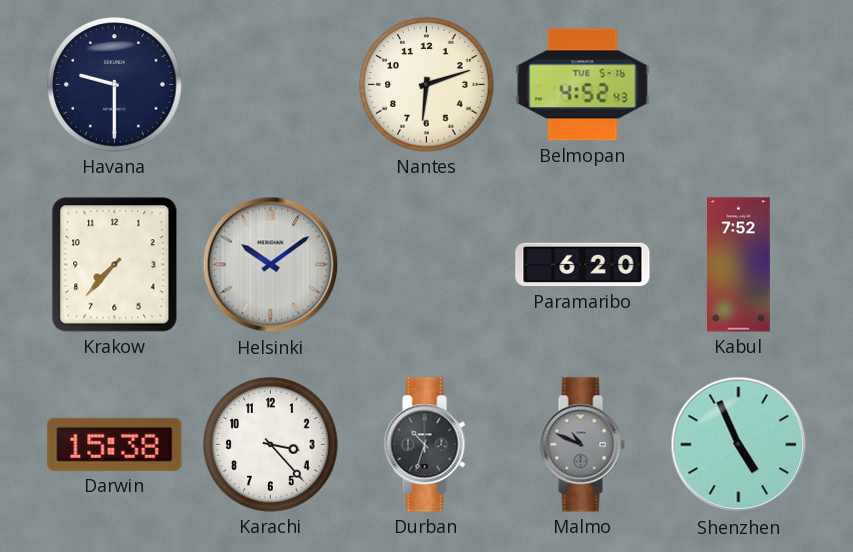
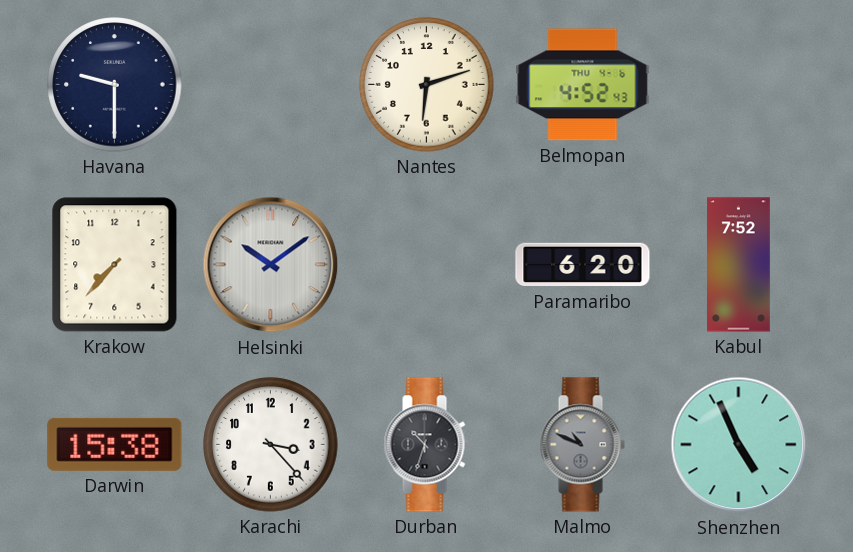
Belmopan date: TUE 5-16 -> THU 4-6 (583, 85)
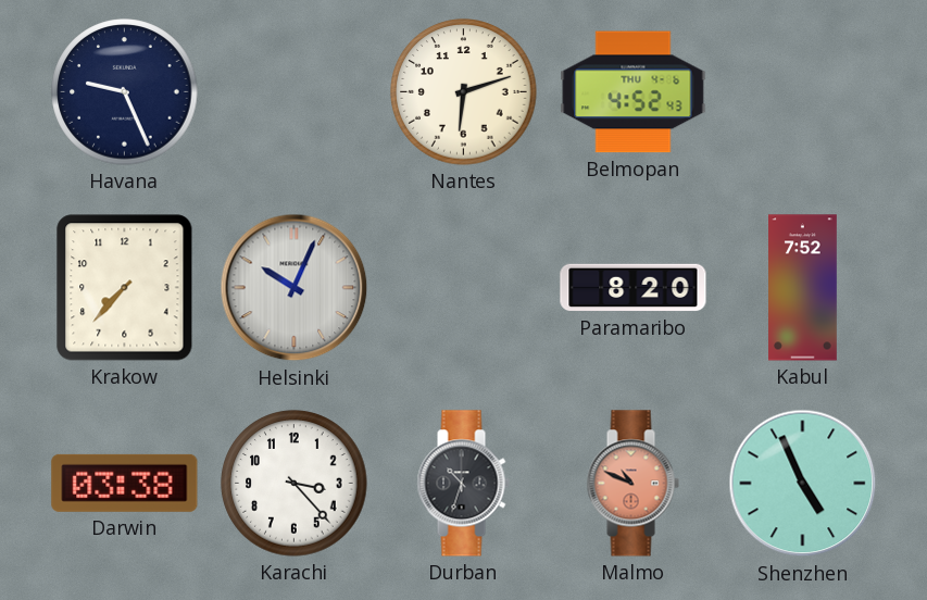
Havana: 9:30 -> 9:26 (125, 92)
Helsinki: 10:09 -> 10:04 (295, 288)
Paramaribo: 6:20 -> 8:20 (634, 288)
Darwin: 15:38 -> 03:38 (125, 483)
Malmo dial: grey -> salmon (632, 484)
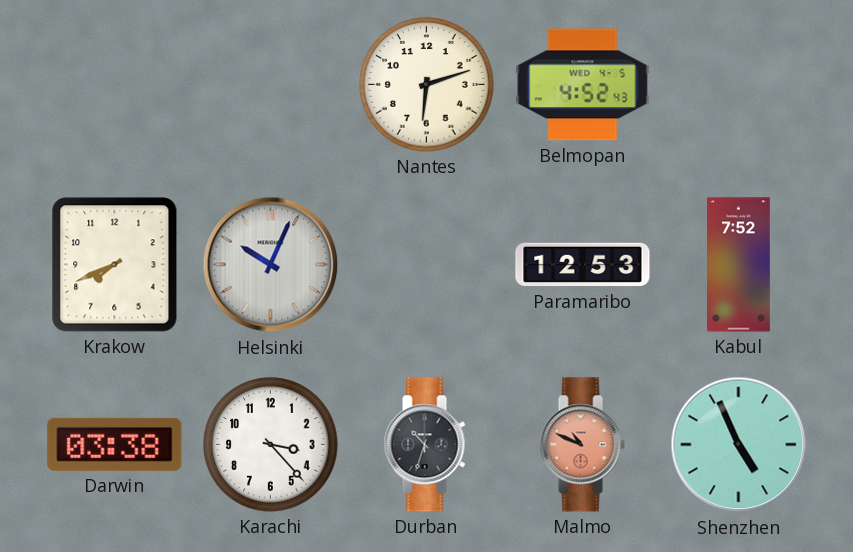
Havana: 9:26 -> none (125, 92)
Belmopan date: THU 4-6 -> WED 4-5 (583, 85)
Krakow: 7:37 -> 7:41 (115, 265)
Paramaribo: 8:20 -> 12:53 (583, 265)
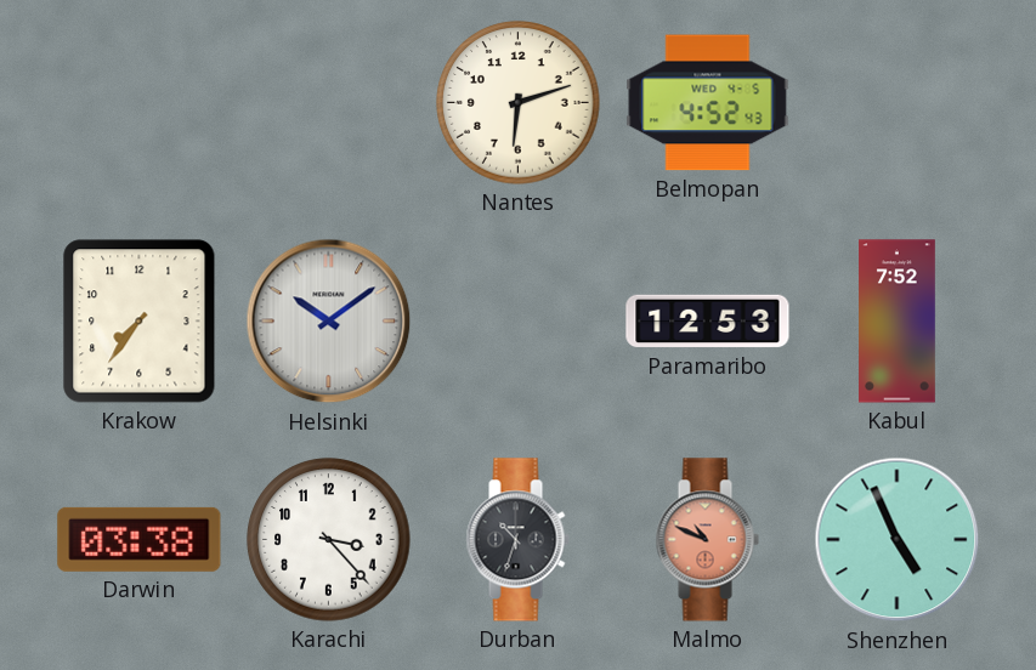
Krakow: 7:41 -> 7:36 (140, 322)
Helsinki: 10:04 -> 10:09 (329, 322)
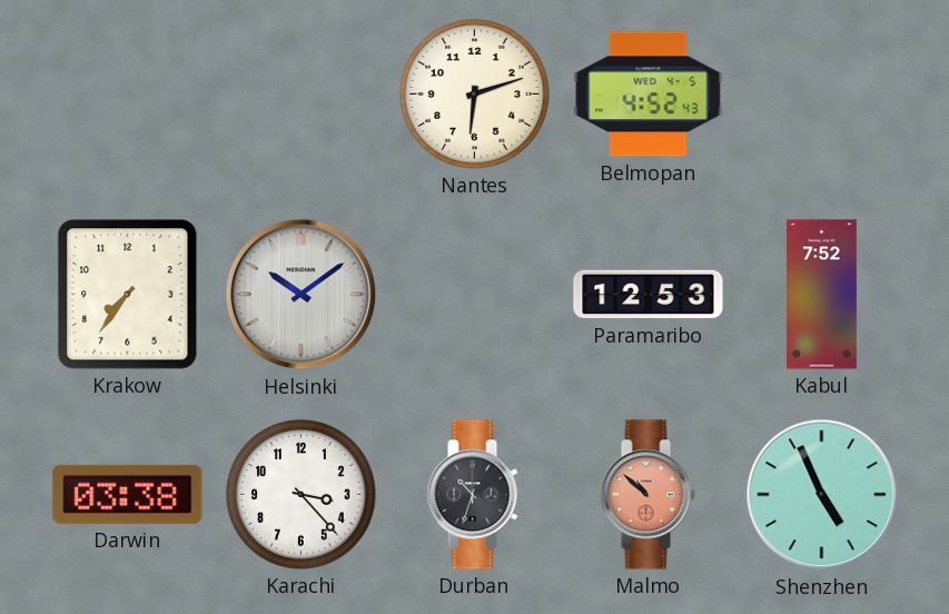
Malmo: 10:49 -> 10:52 (648, 495)
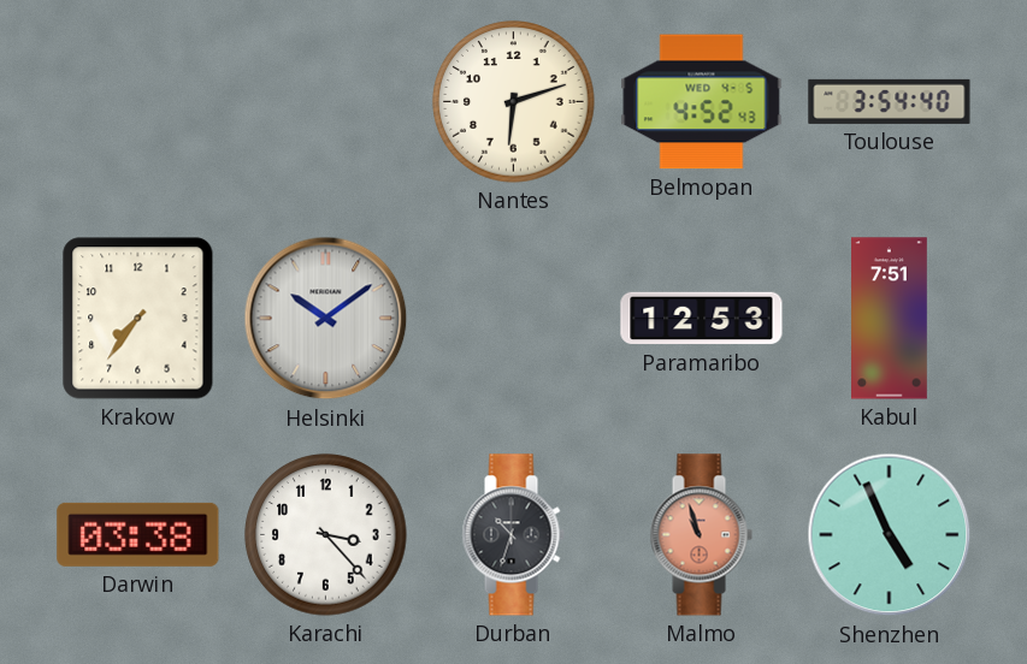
Toulouse: none -> 3:54 (890, 101)
Kabul: 7:52 -> 7:51 (890, 319)
Malmo: 10:52 -> 10:57 (701, 535)
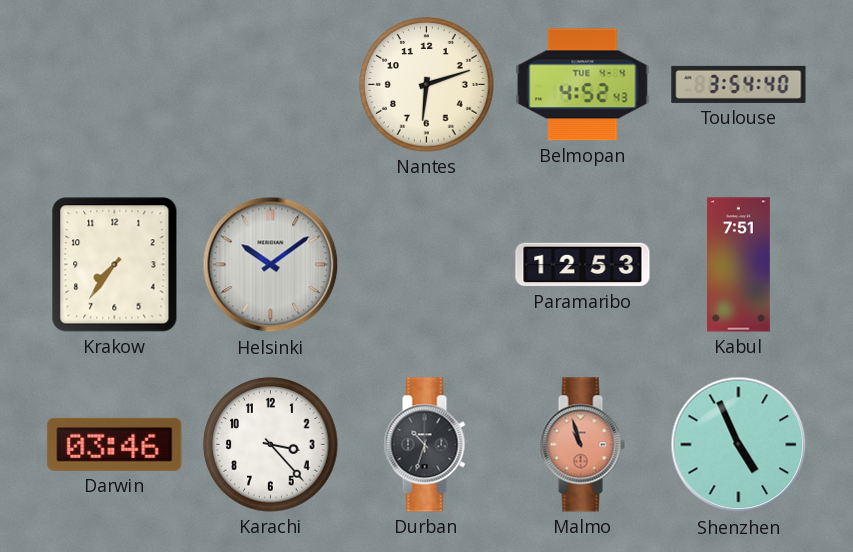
Belmopan date: WED 4-5 -> TUE 4-4 (583, 85)
Darwin: 03:38 -> 03:46 (115, 444)
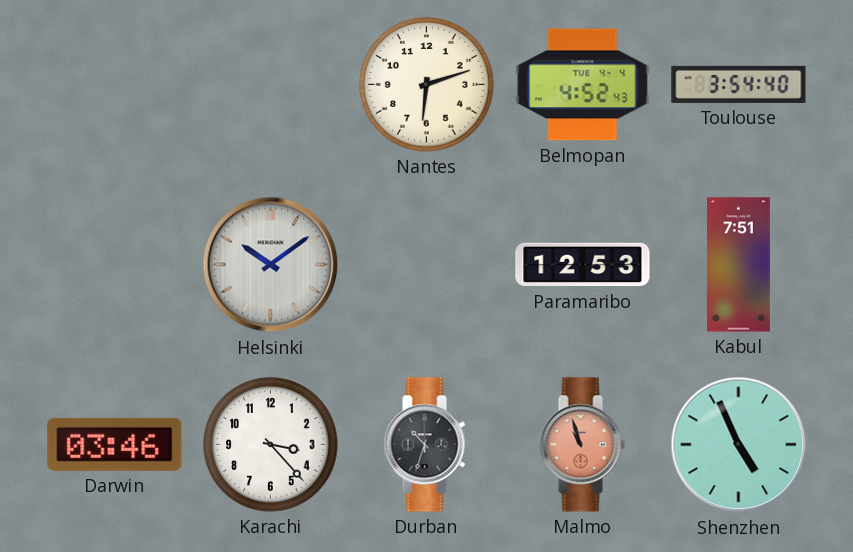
Krakow: 7:36 -> none (115, 265)
